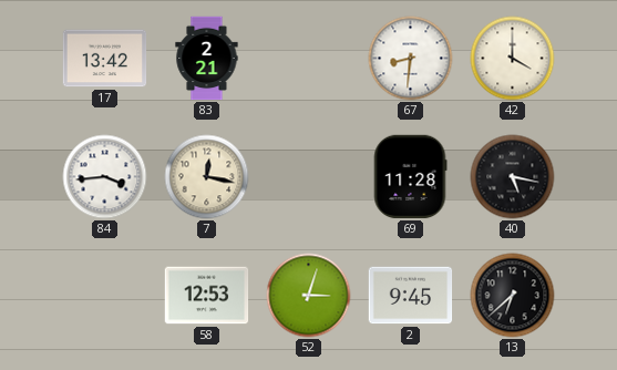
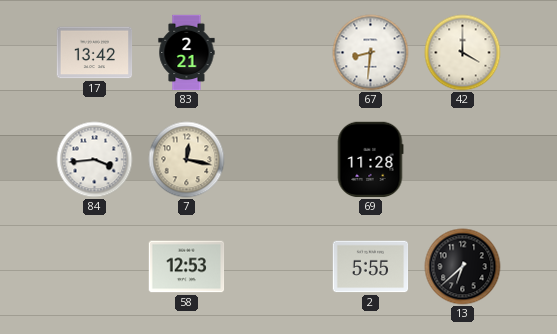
40: 5:17 -> none (513, 177)
52: 3:03 -> none (309, 296)
2: 9:45 -> 5:55 (371, 267)
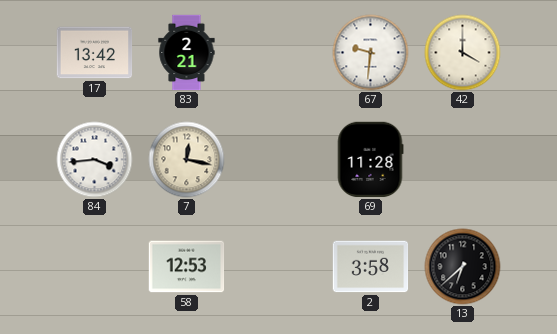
67: 8:31 -> 9:31 (371, 53)
2: 5:55 -> 3:58 (371, 267)
